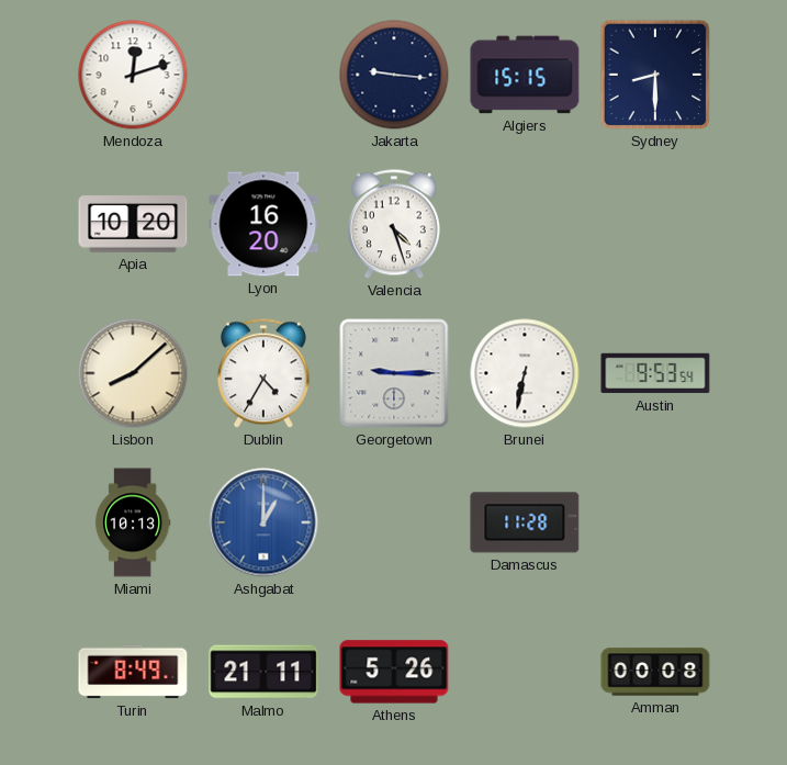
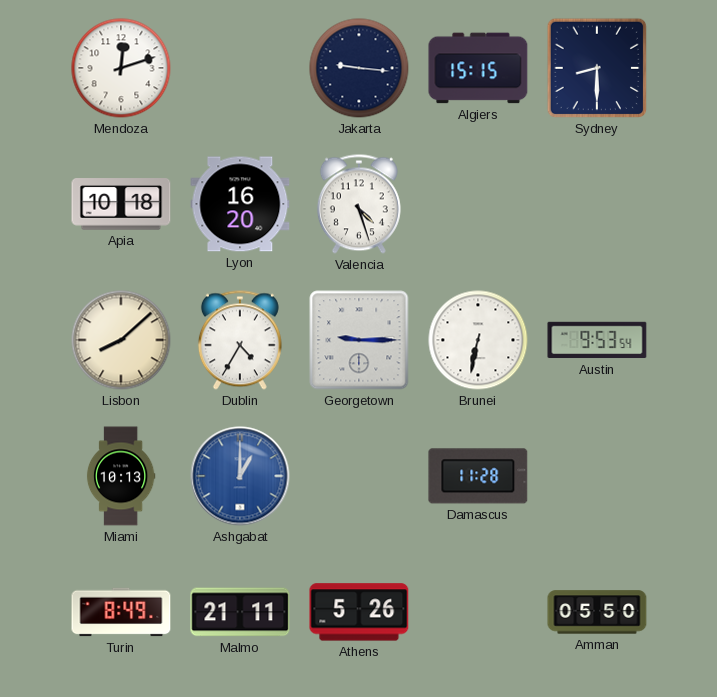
Apia: 10:20 -> 10:18 (121, 204)
Amman: 00:08 -> 05:50 (597, 612)
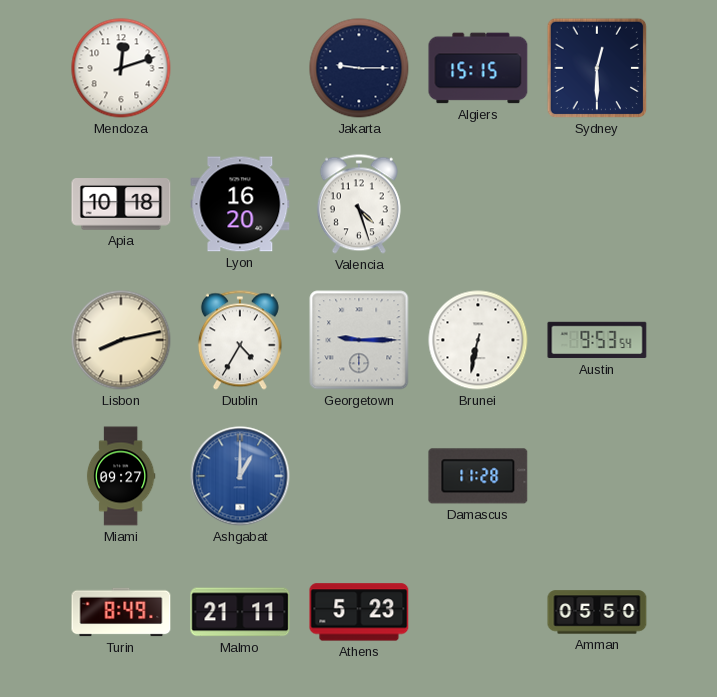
Jakarta: 9:16 -> 9:15 (359, 68)
Sydney: 8:30 -> 12:30 (597, 68)
Lisbon: 8:08 -> 8:13 (121, 340)
Miami: 10:13 -> 09:27 (121, 476)
Athens: 5:26 -> 5:23 (359, 612)
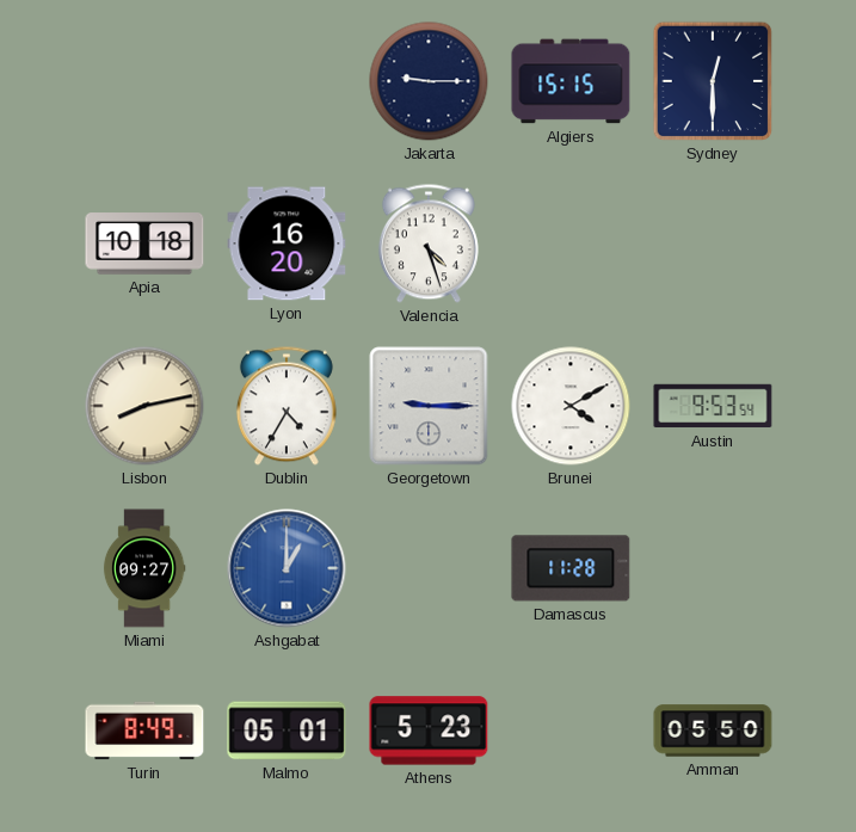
Mendoza: 12:12 -> none (121, 68)
Brunei: 6:32 -> 4:10 (571, 406)
Malmo: 21:11 -> 05:01 (287, 731)
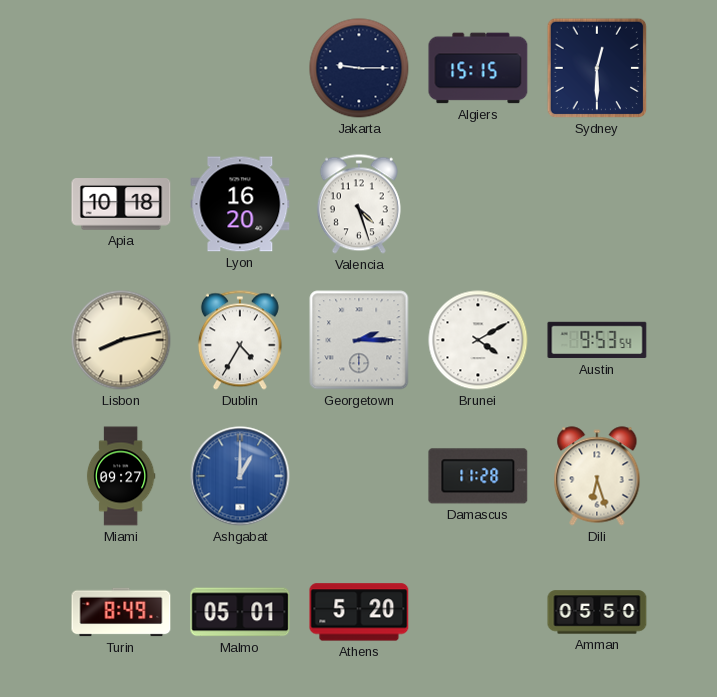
Georgetown: 9:15 -> 2:15 (359, 340)
Dili: none -> 6:27 (597, 476)
Athens: 5:23 -> 5:20 (359, 612)
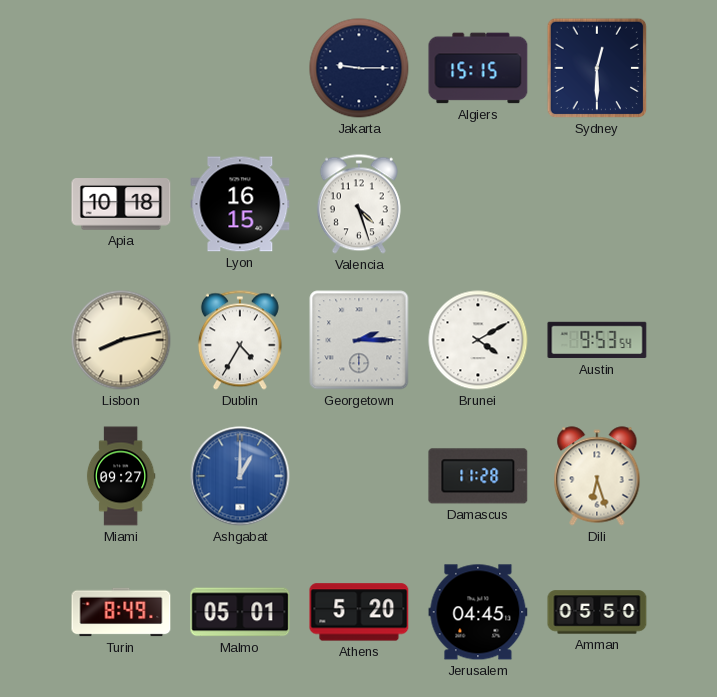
Lyon: 16:20 -> 16:15 (240, 204)
Jerusalem: none -> 04:45 (478, 612)
